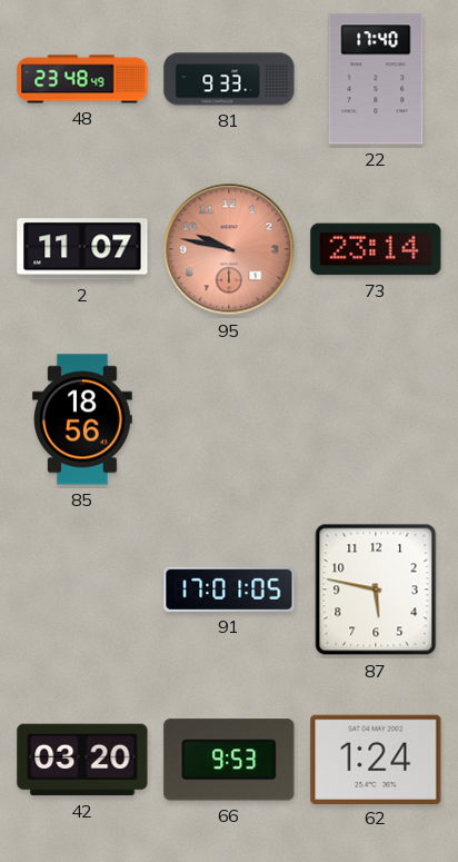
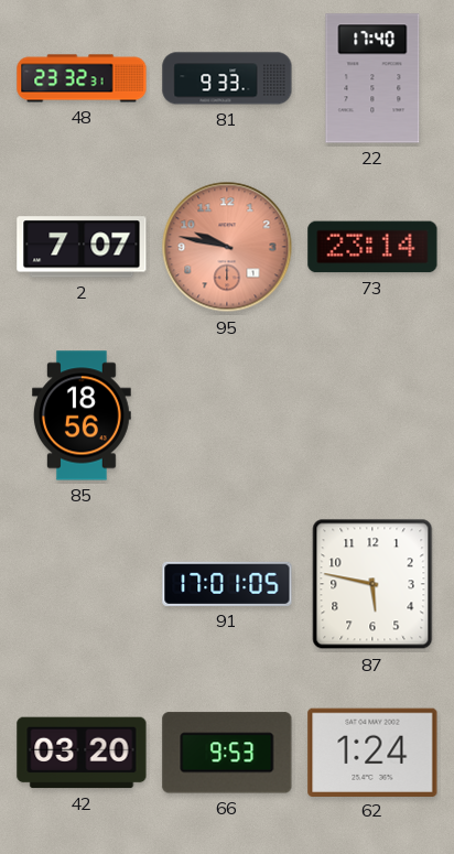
48: 23:48 -> 23:32 (82, 78)
2: 11:07 -> 7:07 (82, 247)
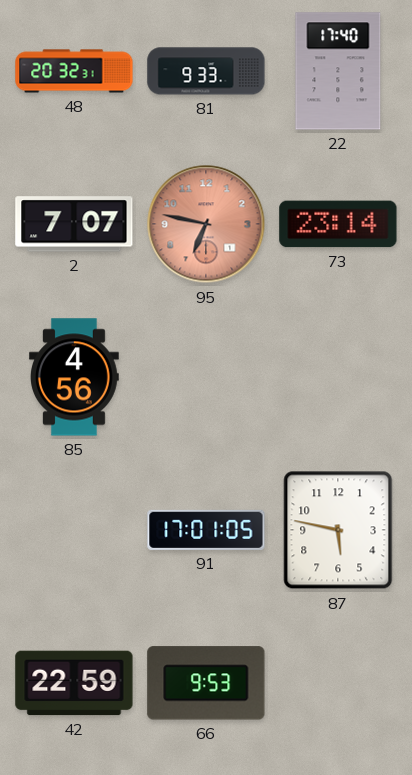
48: 23:32 -> 20:32 (74, 71)
95: 9:47 -> 6:47 (206, 224)
85: 18:56 -> 4:56 (75, 377)
42: 03:20 -> 22:59 (74, 683)
62: 1:24 -> none (372, 752)
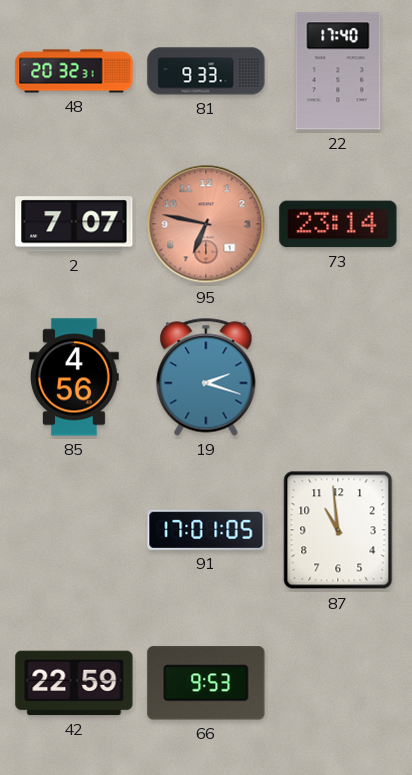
19: none -> 2:18 (206, 377)
87: 5:47 -> 10:59 (338, 530)
